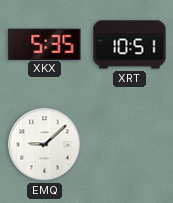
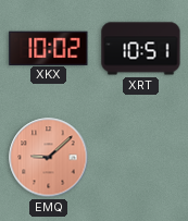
XKX: 5:35 -> 10:02 (49, 48)
EMQ dial: white -> salmon (49, 158)
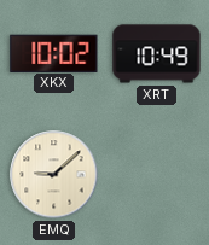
XRT: 10:51 -> 10:49 (157, 54)
EMQ dial: salmon -> cream (54, 175)
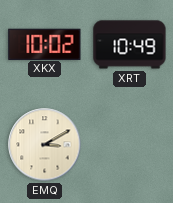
EMQ: 9:08 -> 3:10 (45, 145)
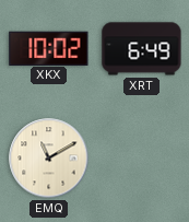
XRT: 10:49 -> 6:49 (142, 49)
EMQ: 3:10 -> 11:10 (49, 159)
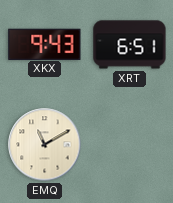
XKX: 10:02 -> 9:43 (45, 44)
XRT: 6:49 -> 6:51 (130, 45)
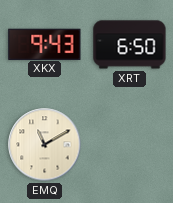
XRT: 6:51 -> 6:50 (130, 45)
